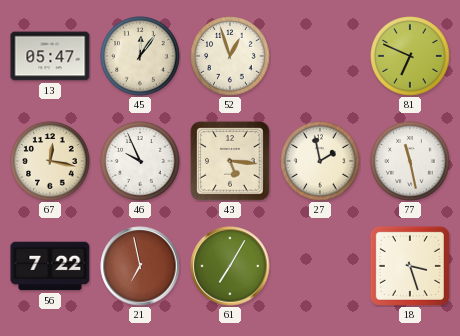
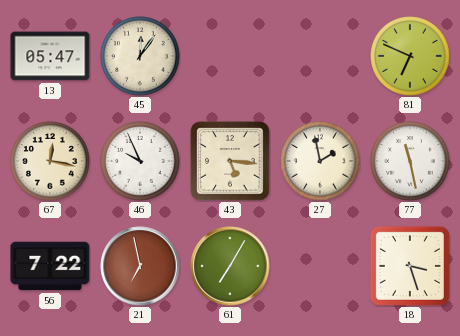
52: 12:57 -> none (230, 56)
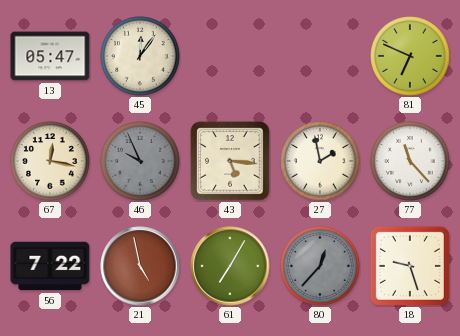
46 dial: white -> grey (140, 161)
77: 11:28 -> 11:23 (410, 161)
21: 6:58 -> 4:58 (140, 266)
80: none -> 12:37 (320, 266)
18: 3:27 -> 9:27 (410, 266)
